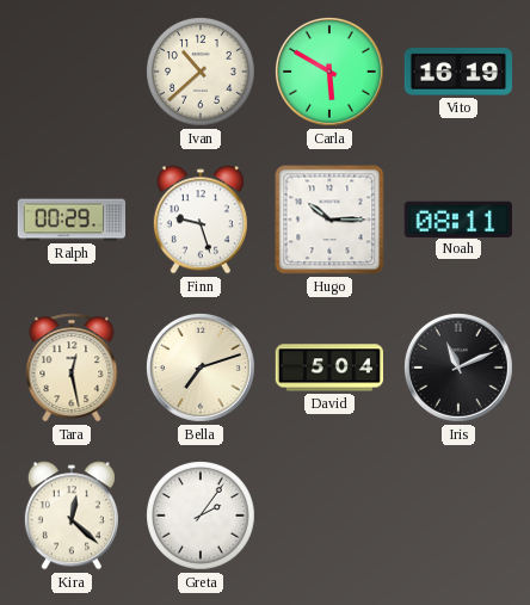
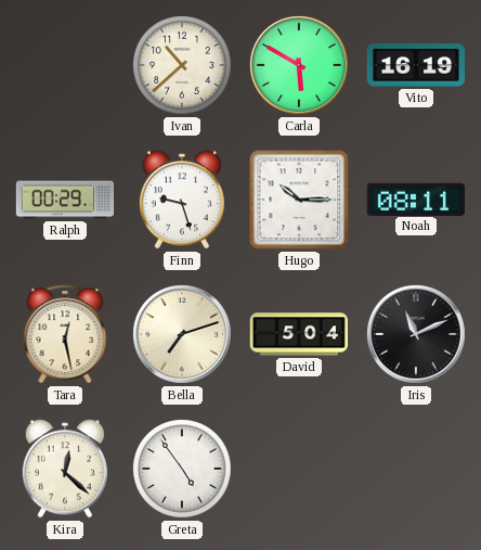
Greta: 2:06 -> 4:54 (183, 470)
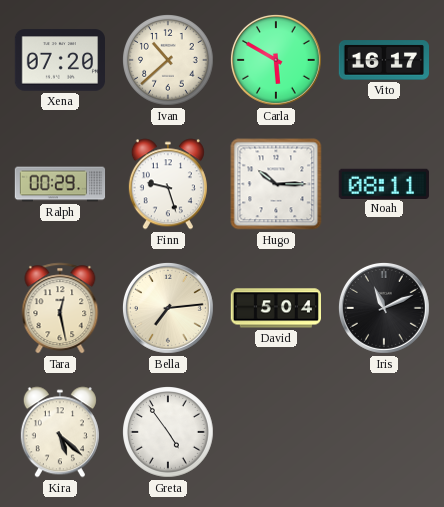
Xena: none -> 07:20 (59, 60)
Vito: 16:19 -> 16:17 (384, 60)
Bella: 7:12 -> 7:14 (168, 308)
Kira: 12:22 -> 5:22 (60, 432)
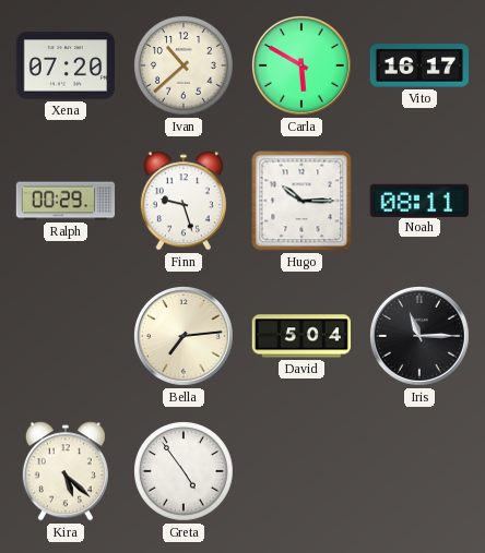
Tara: 12:28 -> none (60, 308)
Iris: 11:11 -> 11:15 (419, 336)
